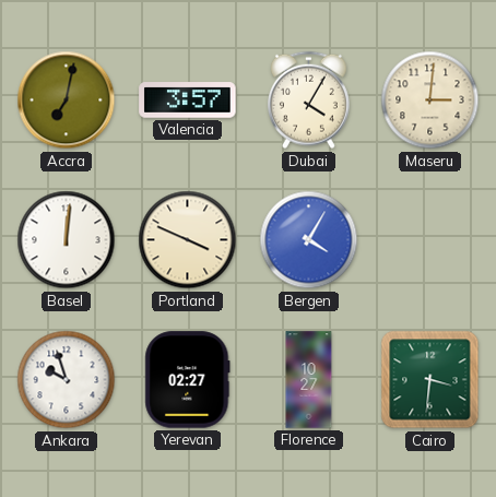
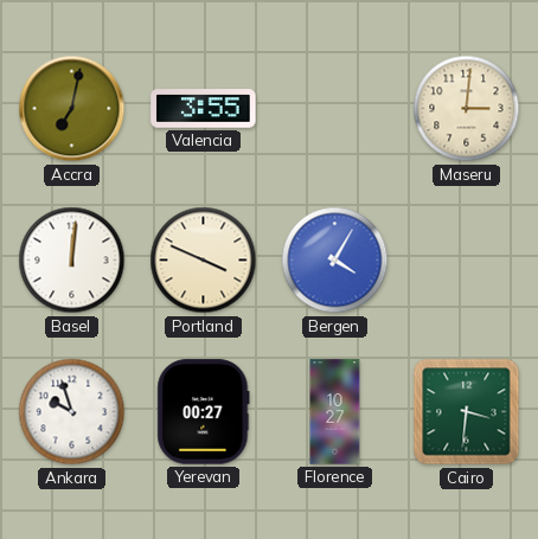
Valencia: 3:57 -> 3:55 (204, 109)
Dubai: 4:05 -> none (308, 100)
Yerevan: 02:27 -> 00:27 (204, 412)
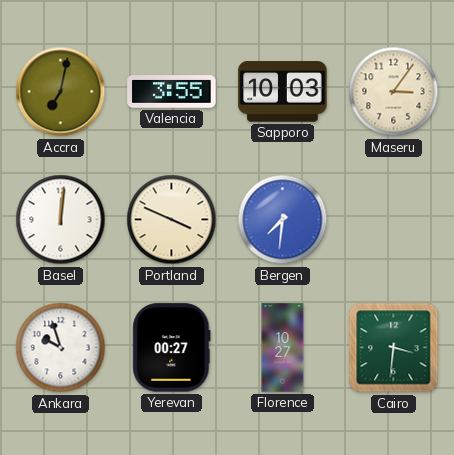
Sapporo: none -> 10:03 (283, 92)
Maseru: 3:01 -> 3:06 (394, 92)
Bergen: 4:05 -> 7:31 (283, 220)
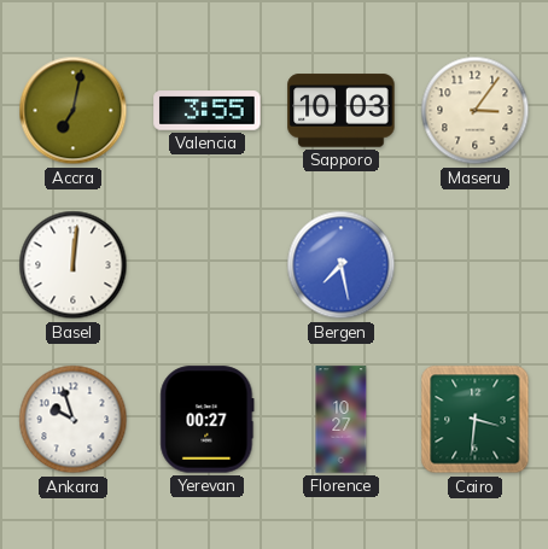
Portland: 3:49 -> none (172, 220)
Bergen: 7:31 -> 7:28 (342, 265)
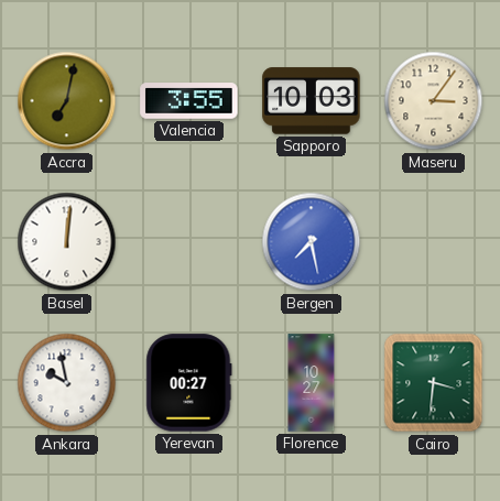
Ankara: 9:57 -> 9:58 (67, 383)
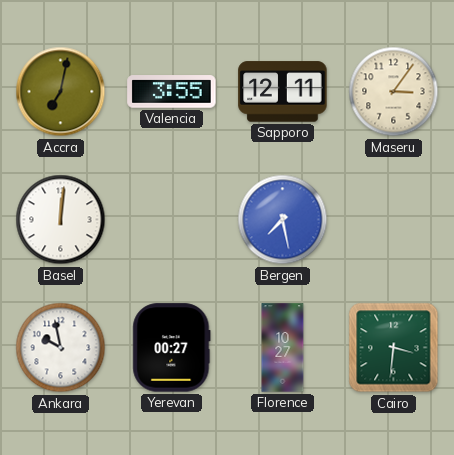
Sapporo: 10:03 -> 12:11 (283, 92)
